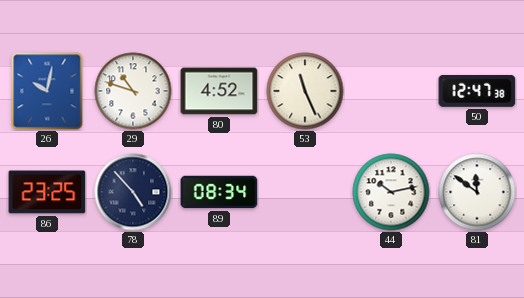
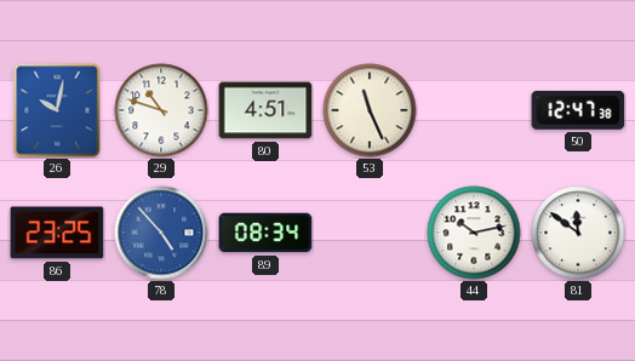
80: 4:52 -> 4:51 (265, 110)
78 dial: navy -> blue (161, 233)
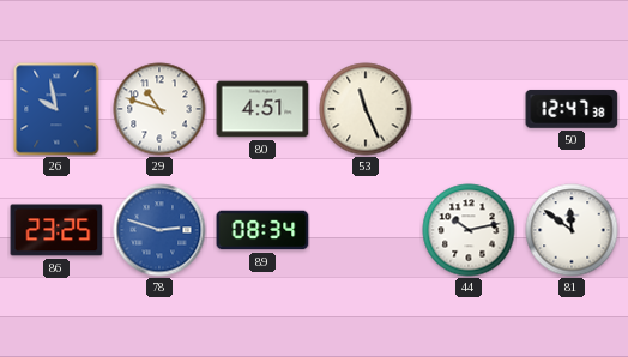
26: 10:02 -> 9:58 (56, 109)
78: 4:53 -> 2:48 (159, 230)
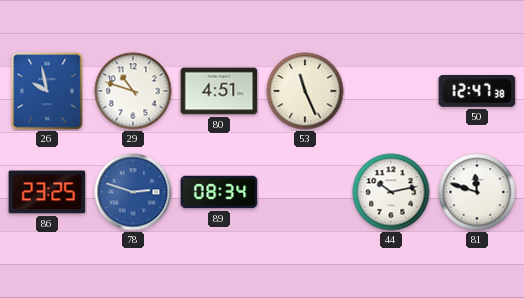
81: 11:51 -> 11:48 (477, 192)
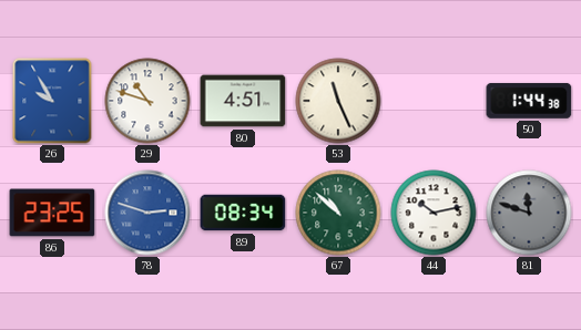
26: 9:58 -> 9:55 (52, 101)
50: 12:47 -> 1:44 (529, 101)
67: none -> 10:52 (338, 213)
81 dial: white -> grey (529, 213)
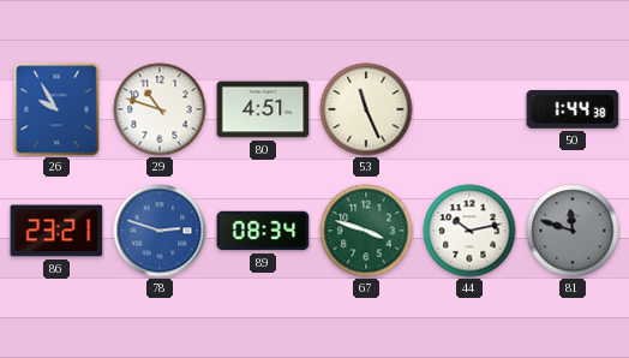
86: 23:25 -> 23:21 (56, 231)
67: 10:52 -> 3:48 (366, 231)
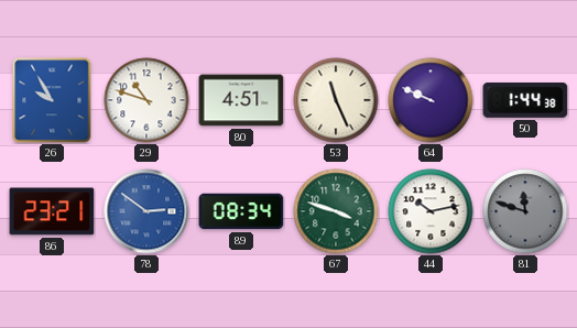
64: none -> 9:49 (431, 100)
78: 2:48 -> 2:51 (146, 211)
